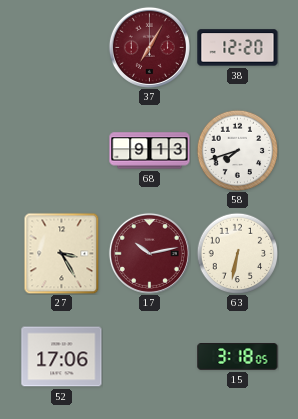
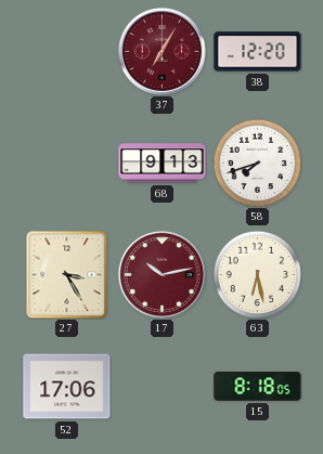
63: 6:32 -> 6:28 (257, 274)
15: 3:18 -> 8:18 (258, 387)
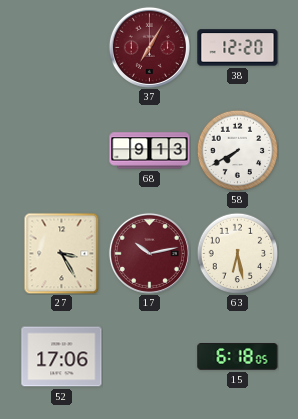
58: 7:42 -> 7:40 (237, 150)
15: 8:18 -> 6:18 (238, 357)
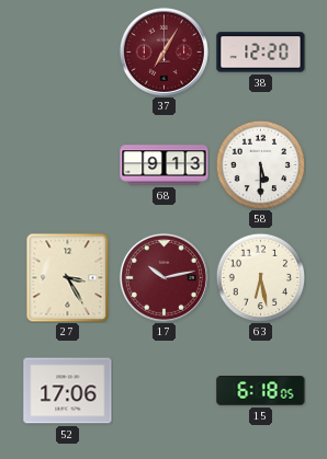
58: 7:40 -> 5:30 (260, 164)
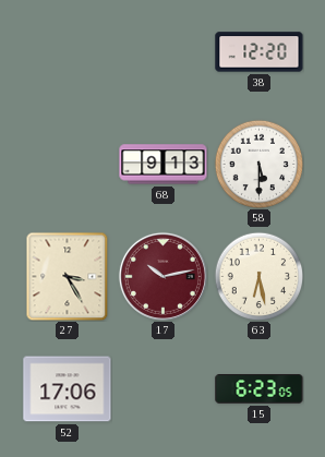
37: 7:05 -> none (163, 51)
15: 6:18 -> 6:23 (260, 389)
